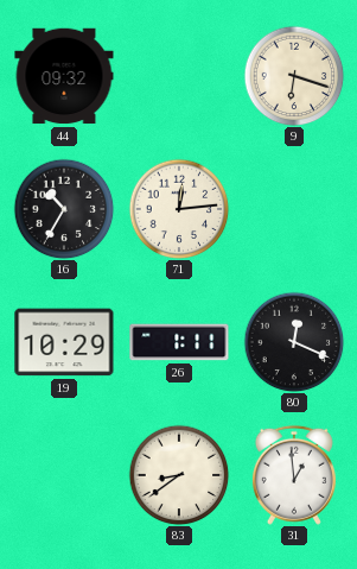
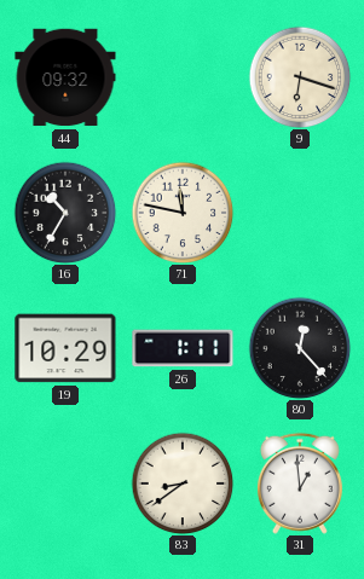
71: 12:14 -> 11:47 (183, 213)
80: 12:19 -> 12:23 (300, 348)
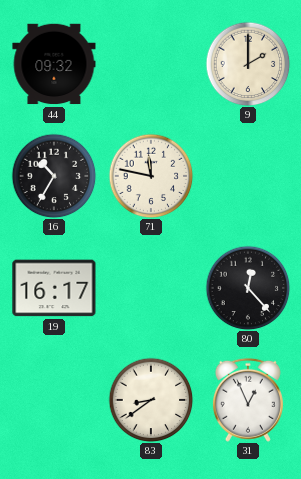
9: 6:18 -> 2:00 (248, 64)
19: 10:29 -> 16:17 (54, 288)
26: 1:11 -> none (183, 348)
31: 12:59 -> 12:56 (248, 400)
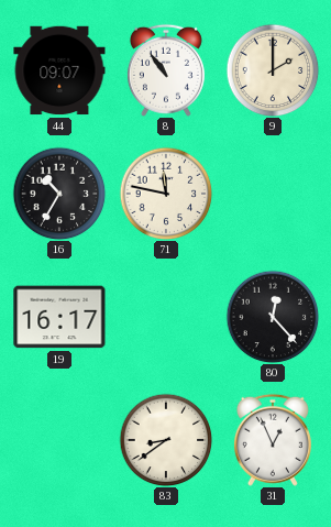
44: 09:32 -> 09:07 (59, 70)
8: none -> 10:54 (166, 70)
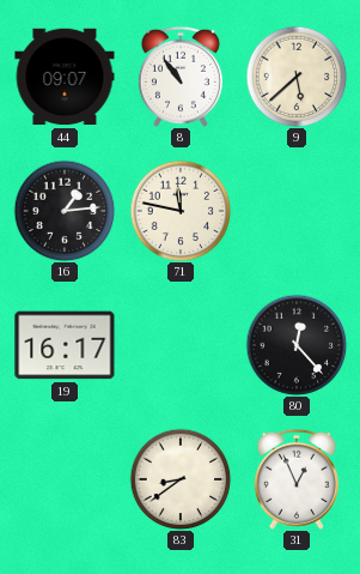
9: 2:00 -> 5:38 (297, 77)
16: 10:35 -> 1:14 (65, 211)
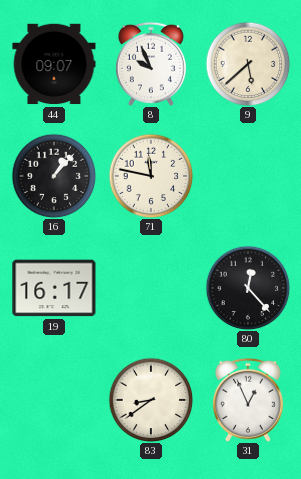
8: 10:54 -> 9:56 (151, 64)
16: 1:14 -> 1:07 (54, 176)
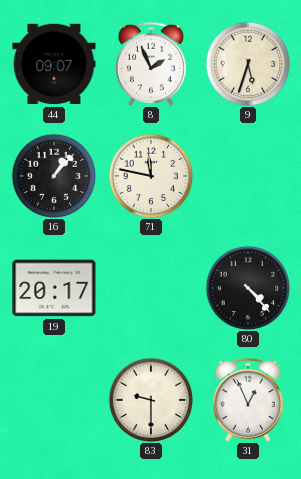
8: 9:56 -> 1:56 (151, 64)
9: 5:38 -> 5:33 (248, 64)
19: 16:17 -> 20:17 (54, 288)
80: 12:23 -> 4:23 (248, 288)
83: 8:39 -> 9:30 (151, 400)
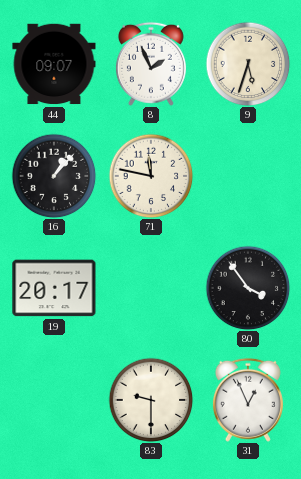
80: 4:23 -> 3:54 (248, 288)
